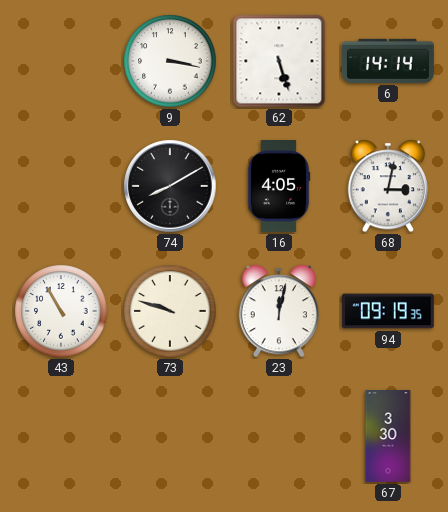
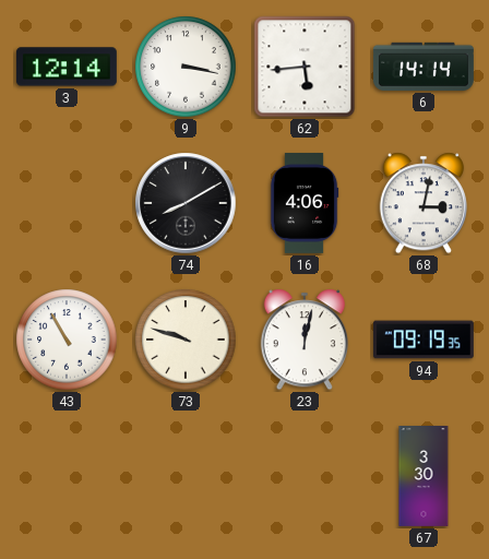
3: none -> 12:14 (67, 67)
62: 5:27 -> 5:44 (305, 67)
16: 4:05 -> 4:06 (305, 204)
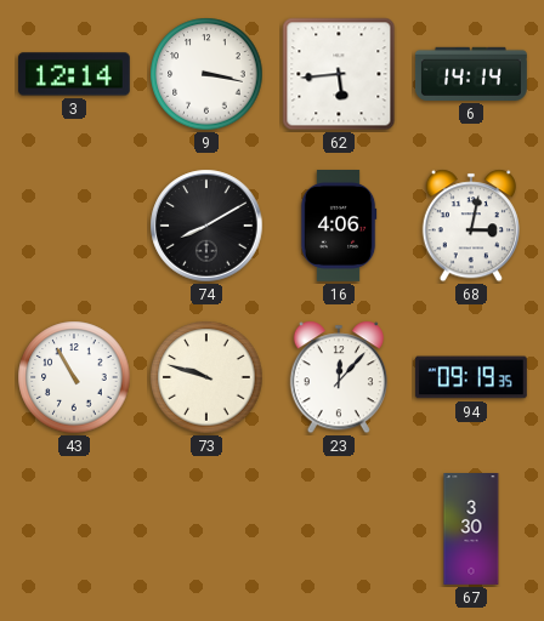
23: 12:02 -> 12:07 (339, 377)
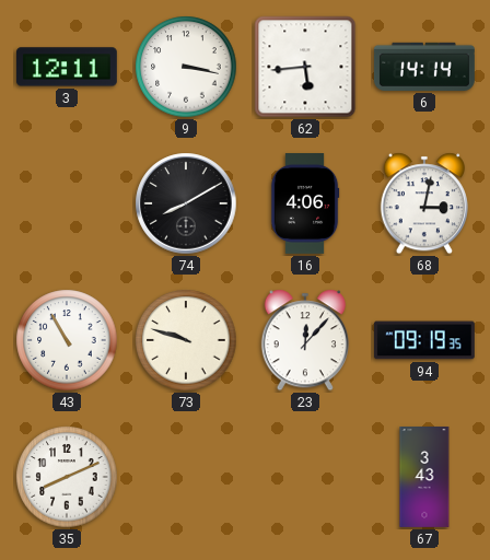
3: 12:14 -> 12:11 (67, 67)
35: none -> 8:11 (67, 477)
67: 3:30 -> 3:43 (424, 478)
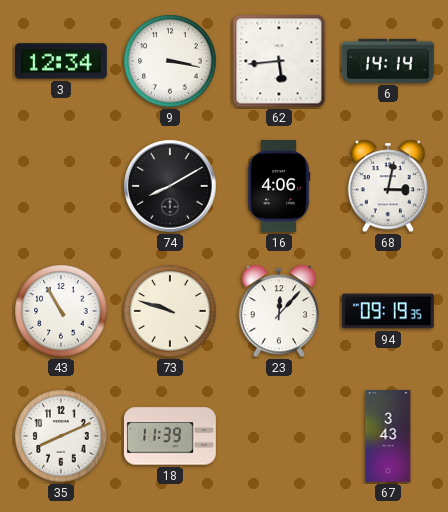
3: 12:11 -> 12:34 (61, 61)
18: none -> 11:39 (170, 436)
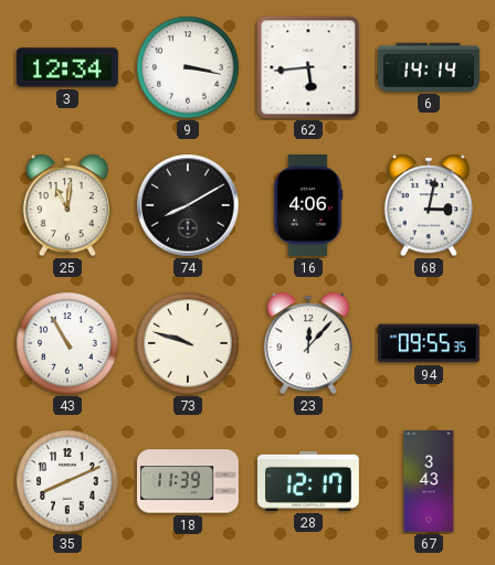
25: none -> 11:01 (67, 205)
94: 09:19 -> 09:55 (429, 343)
28: none -> 12:17 (308, 481)
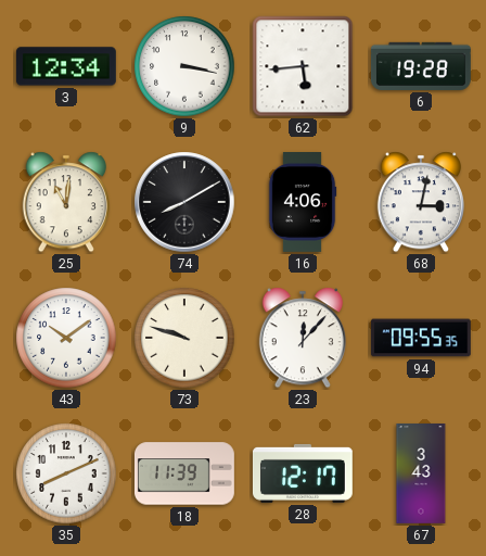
6: 14:14 -> 19:28 (421, 66)
43: 10:55 -> 10:09 (66, 338)
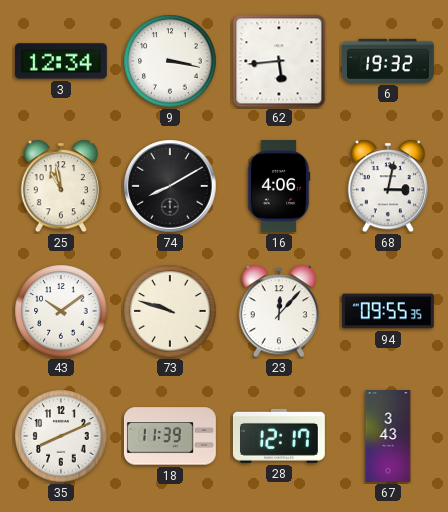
6: 19:28 -> 19:32 (388, 61)
25: 11:01 -> 10:58 (61, 186)
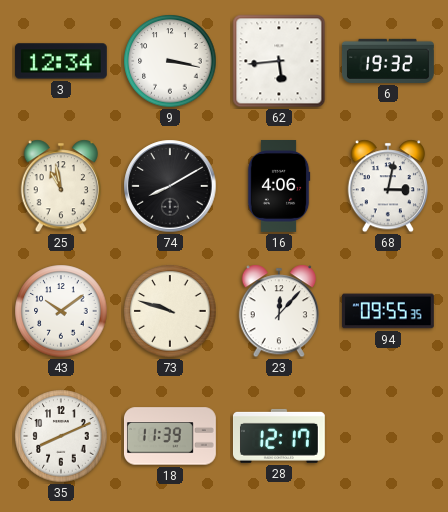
67: 3:43 -> none (388, 437)
